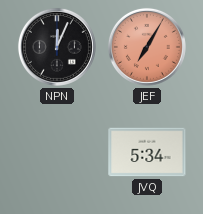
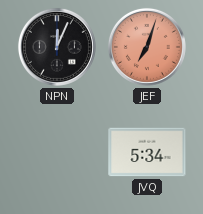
JEF: 7:05 -> 7:03 (147, 47)
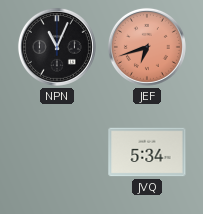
NPN: 12:04 -> 11:04 (57, 47)
JEF: 7:03 -> 6:42 (147, 47)
